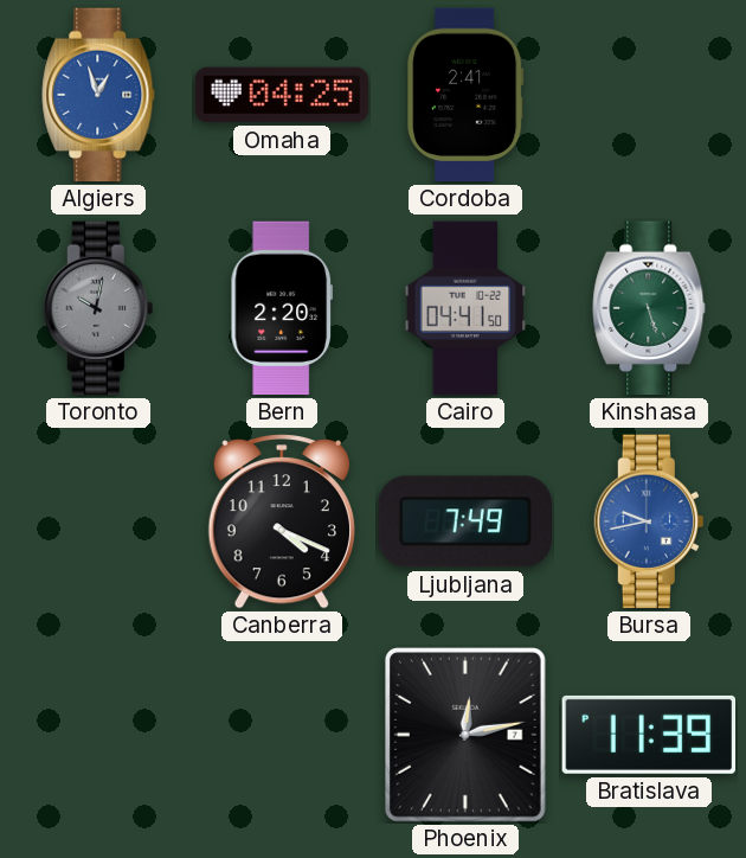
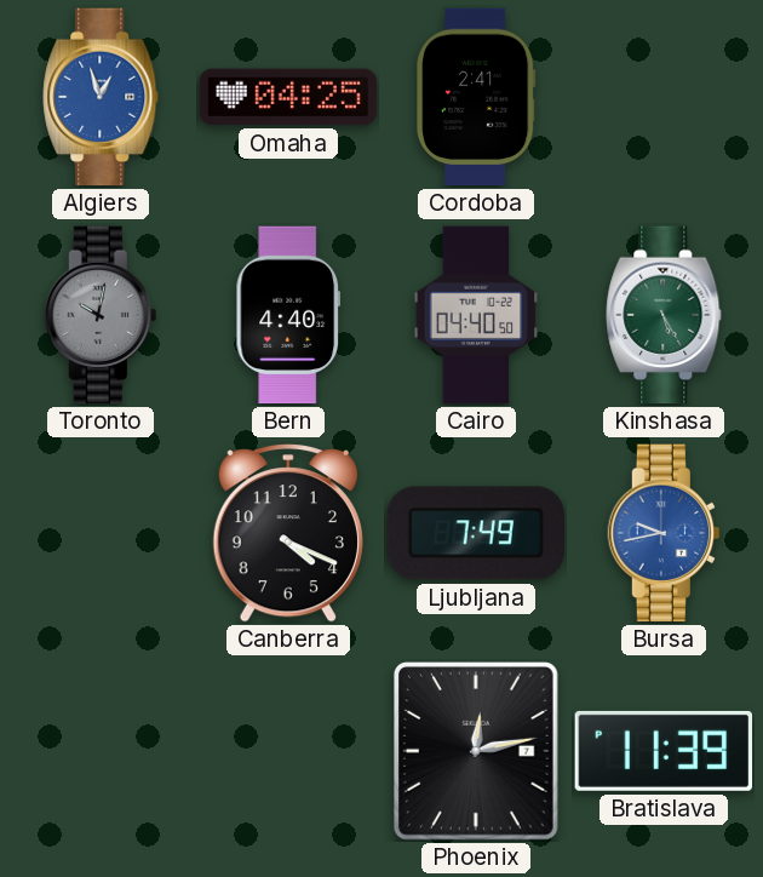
Bern: 2:20 -> 4:40 (288, 315)
Cairo: 04:41 -> 04:40 (476, 315)
Kinshasa: 5:27 -> 5:25 (664, 315)
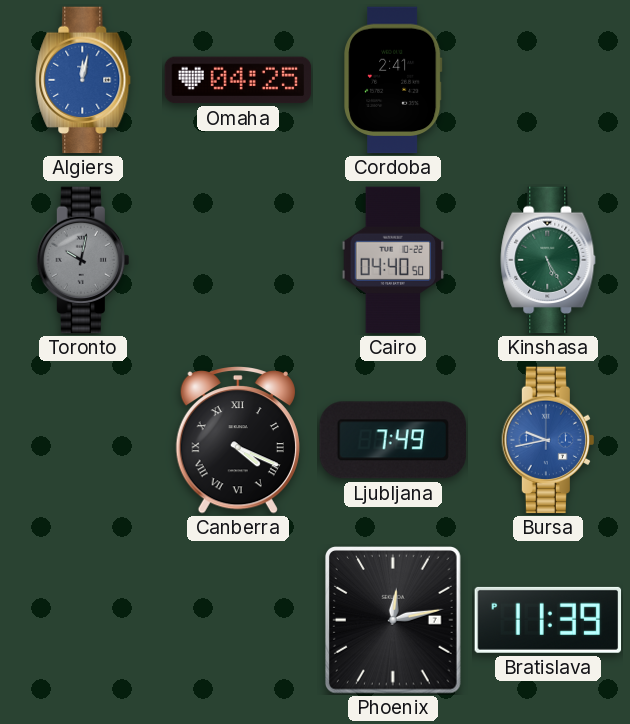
Algiers: 12:57 -> 12:02 (83, 80)
Bern: 4:40 -> none (288, 315)
Canberra numerals: Arabic -> Roman (238, 441)
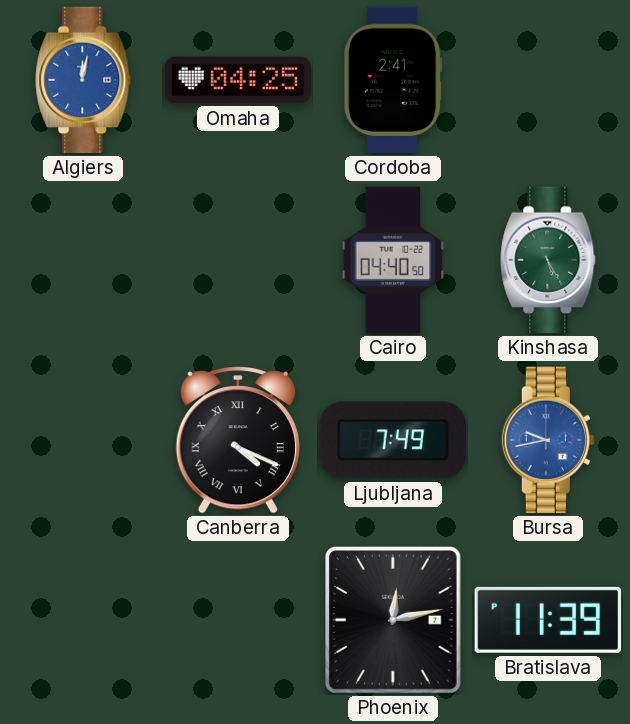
Toronto: 10:02 -> none (82, 260)
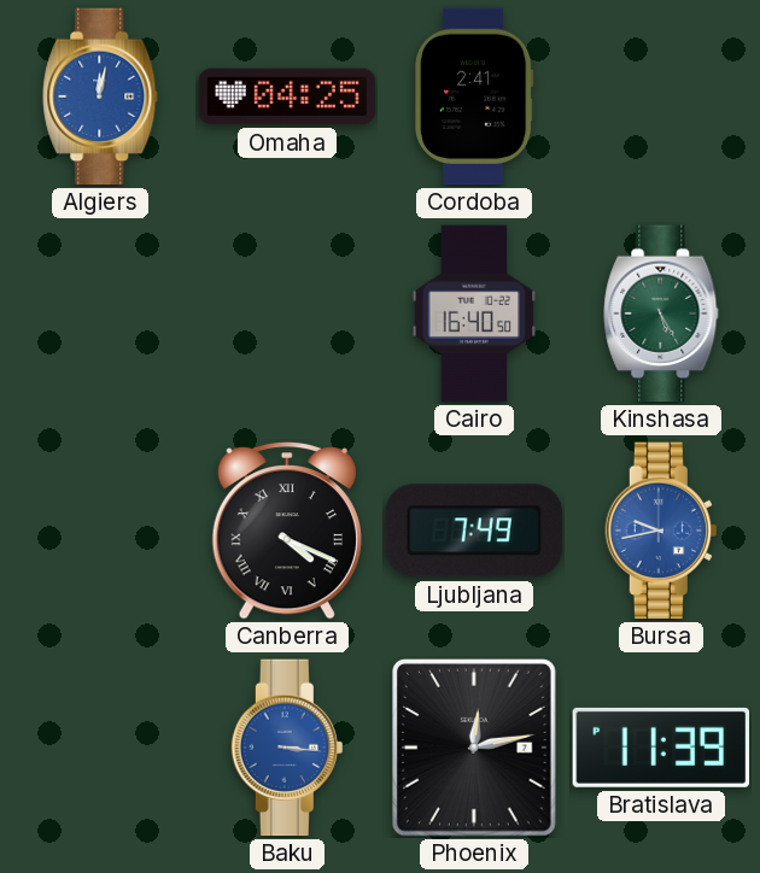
Cairo: 04:40 -> 16:40 (474, 314)
Baku: none -> 3:16 (286, 748)
